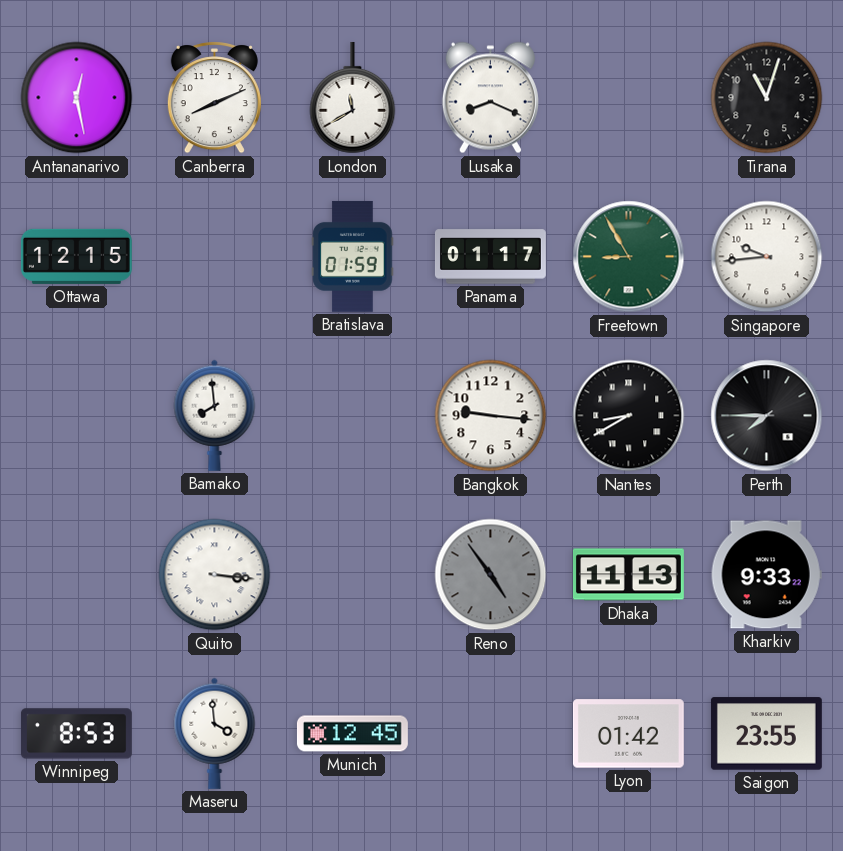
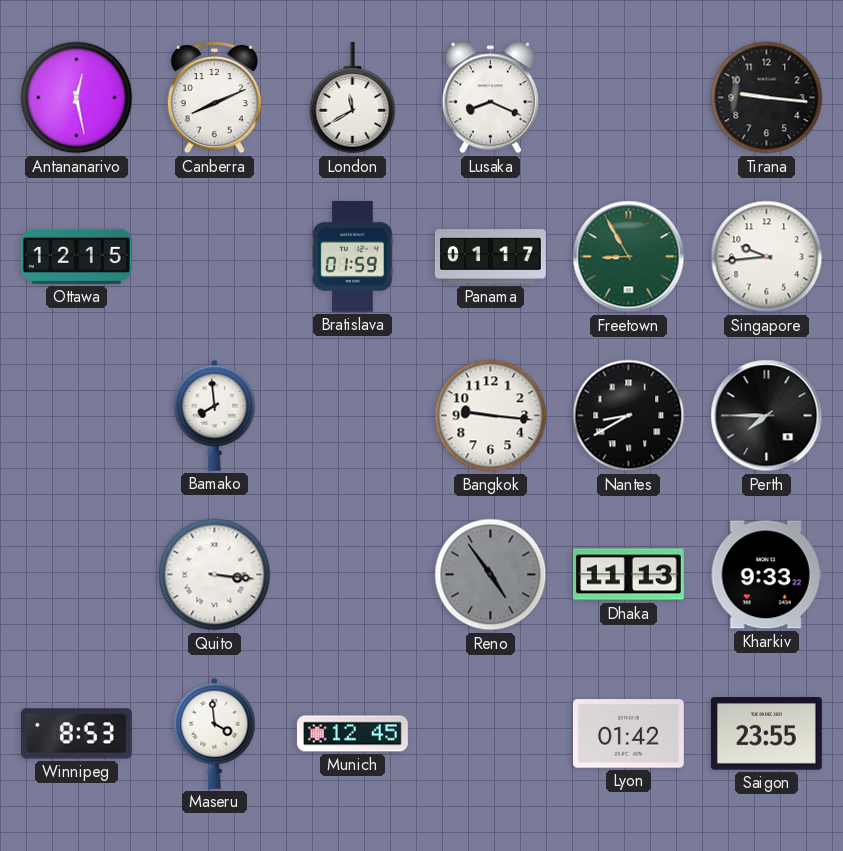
Tirana: 11:03 -> 9:16 (767, 98)
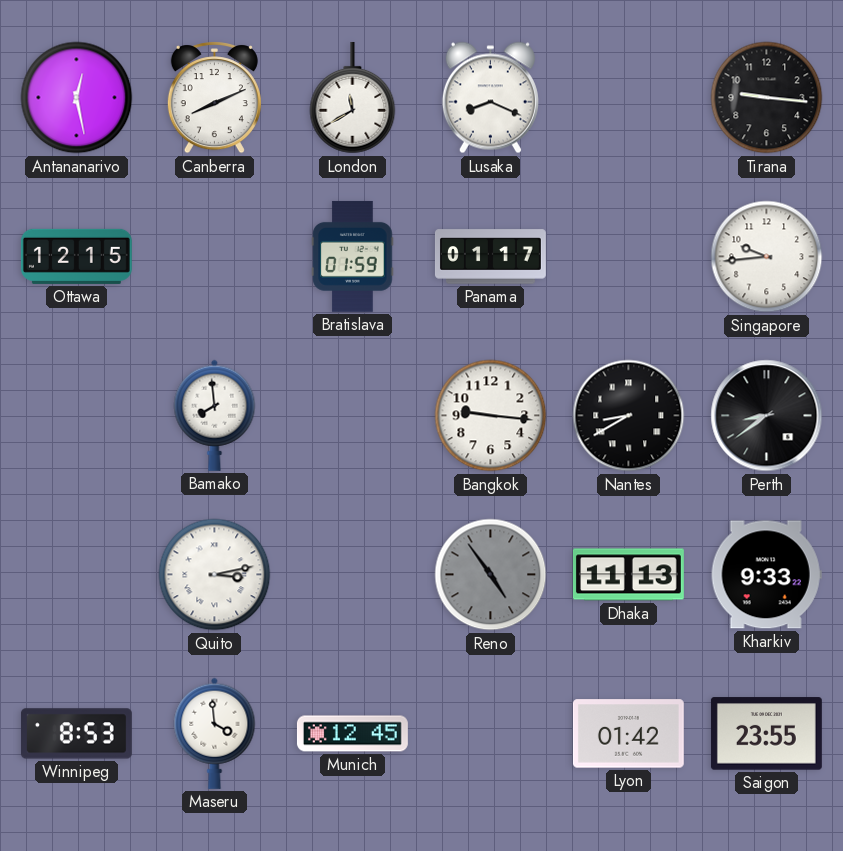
Freetown: 8:55 -> none (629, 257)
Perth: 7:45 -> 8:39 (767, 416)
Quito: 3:16 -> 3:13 (215, 575)
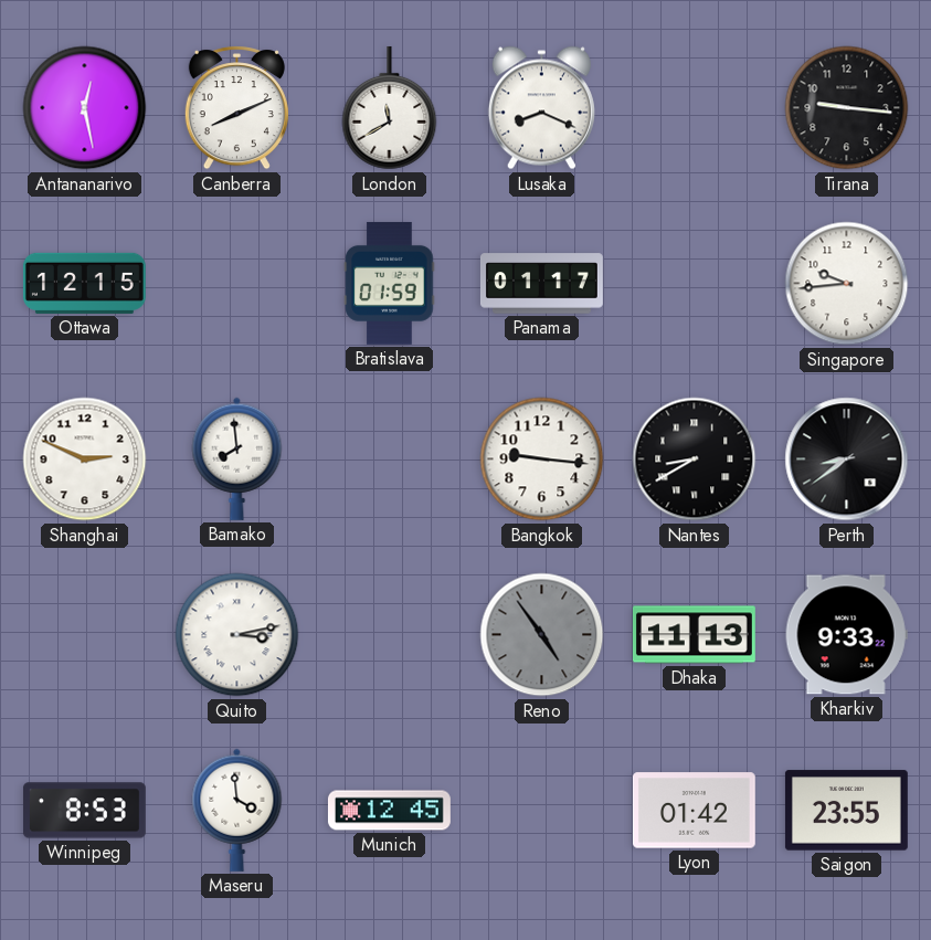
Shanghai: none -> 2:49 (85, 460)
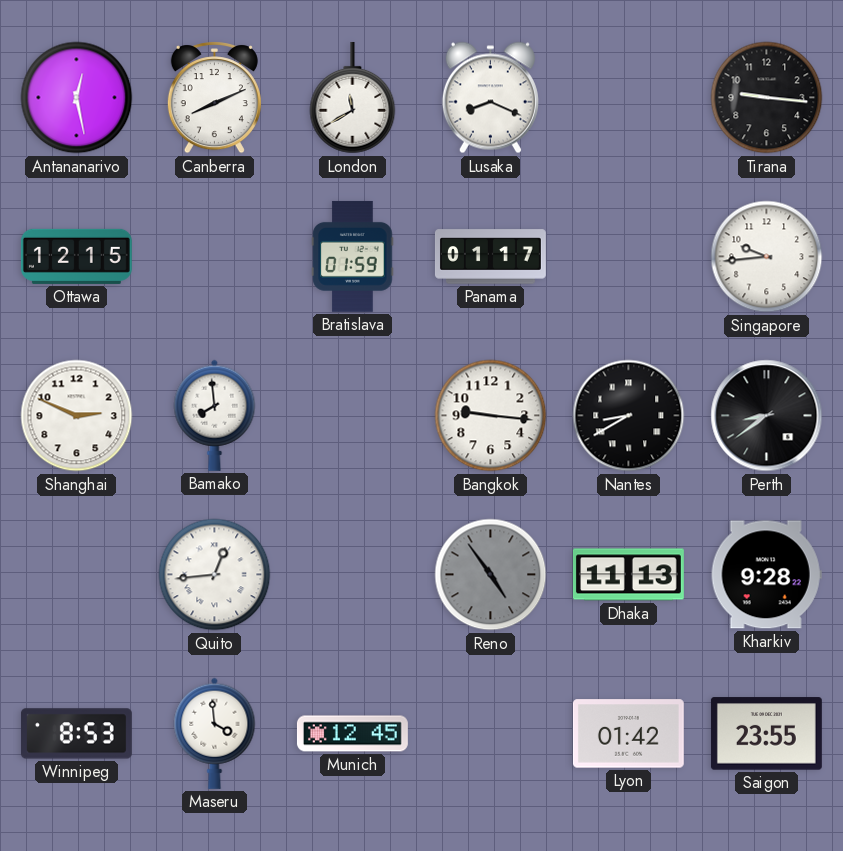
Quito: 3:13 -> 12:44 (215, 575)
Kharkiv: 9:33 -> 9:28 (766, 575)
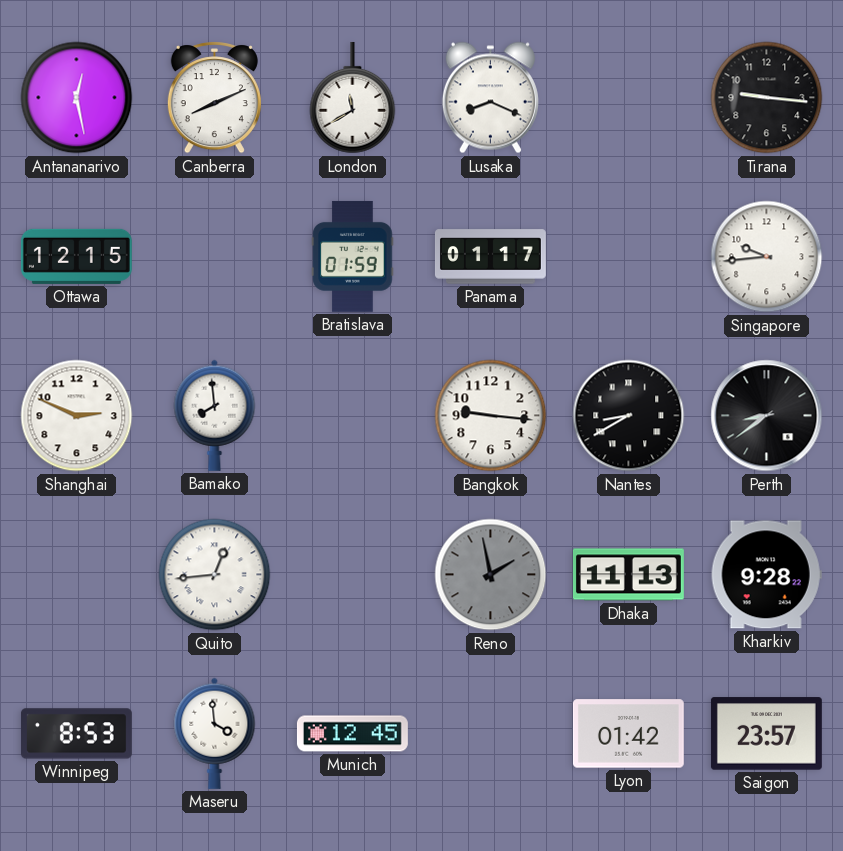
Reno: 4:54 -> 1:58 (491, 575)
Saigon: 23:55 -> 23:57 (766, 734)
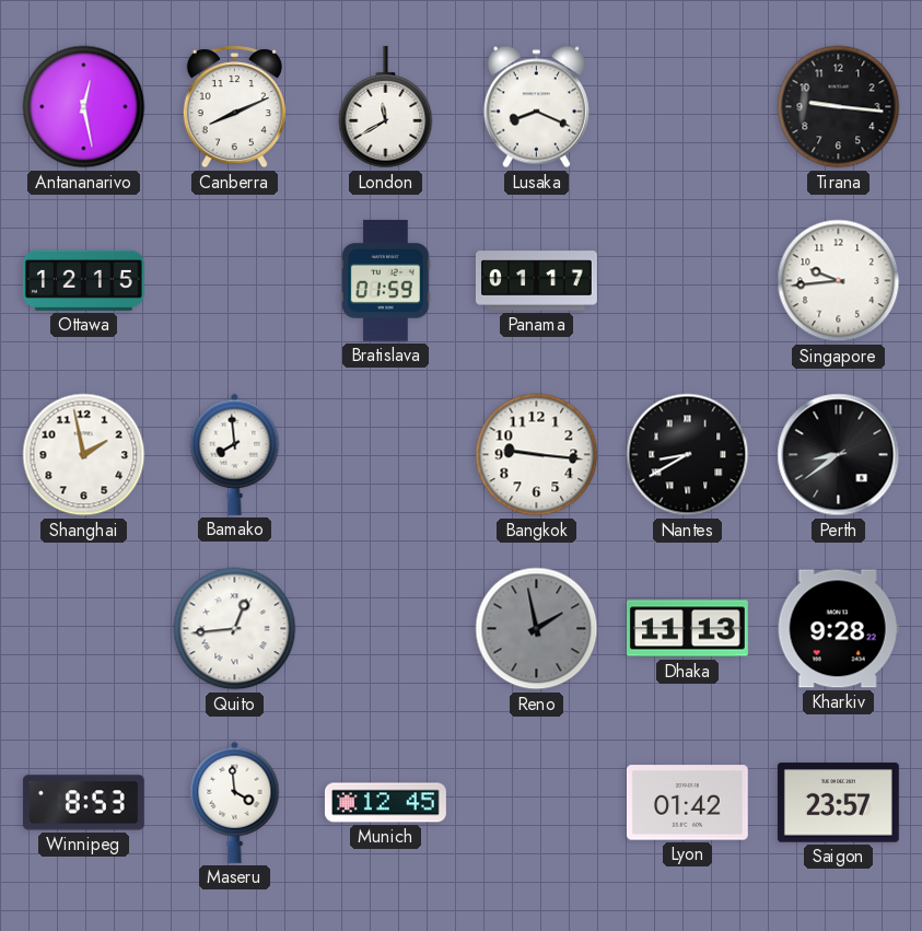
Shanghai: 2:49 -> 1:58 (84, 455)
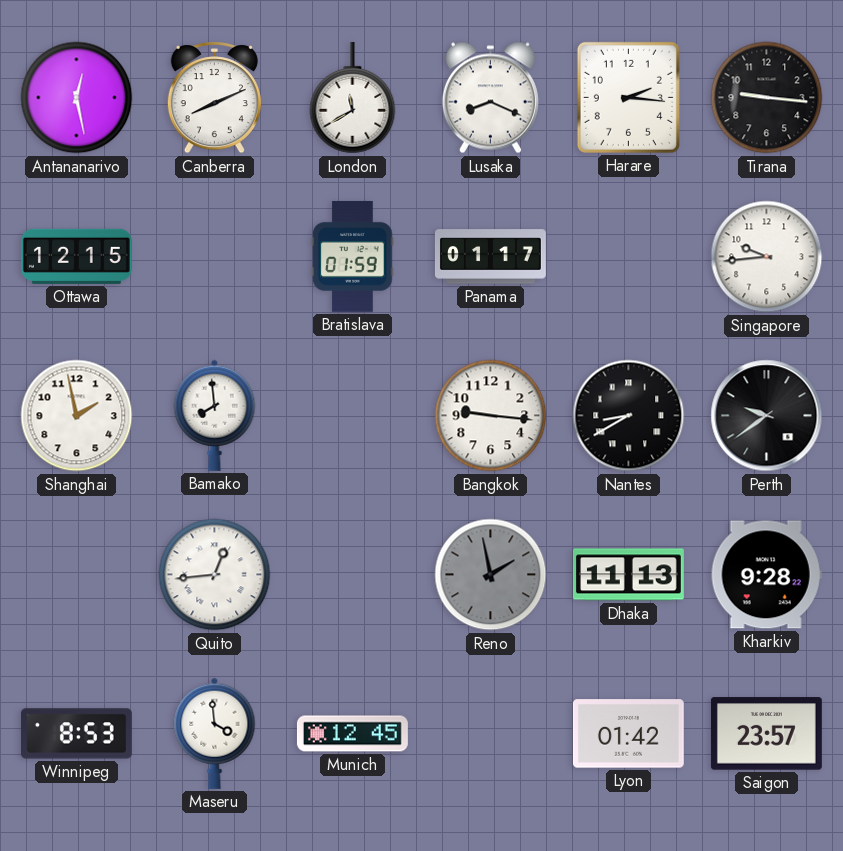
Harare: none -> 2:16 (628, 97)
Perth: 8:39 -> 9:39 (767, 416)
